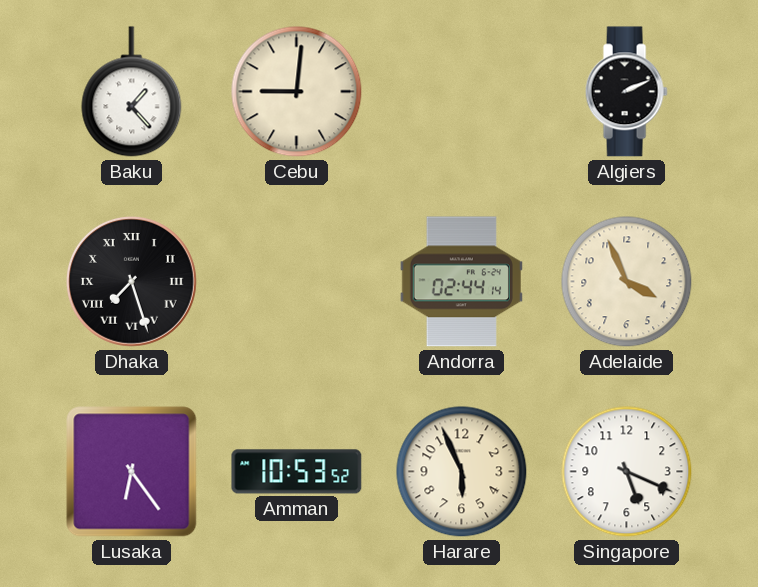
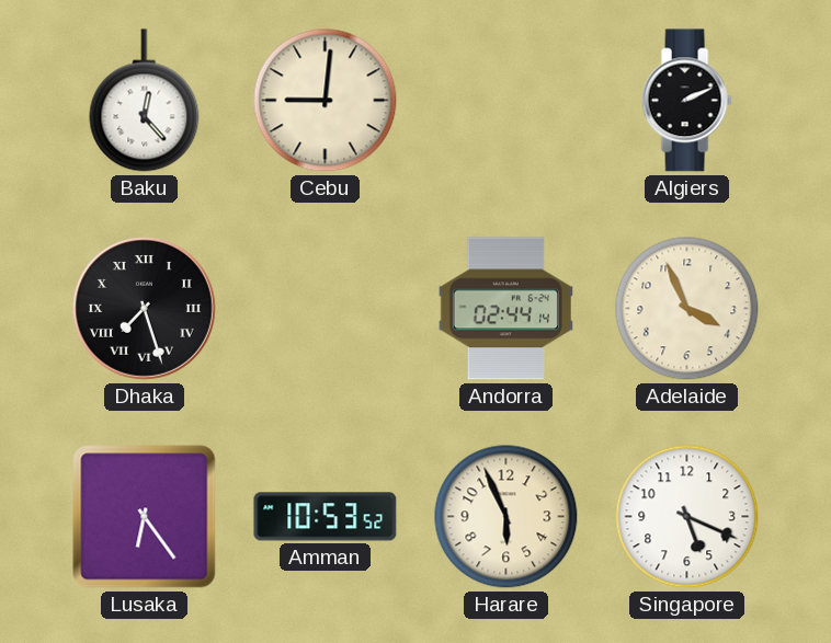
Baku: 1:23 -> 12:23 (145, 101)
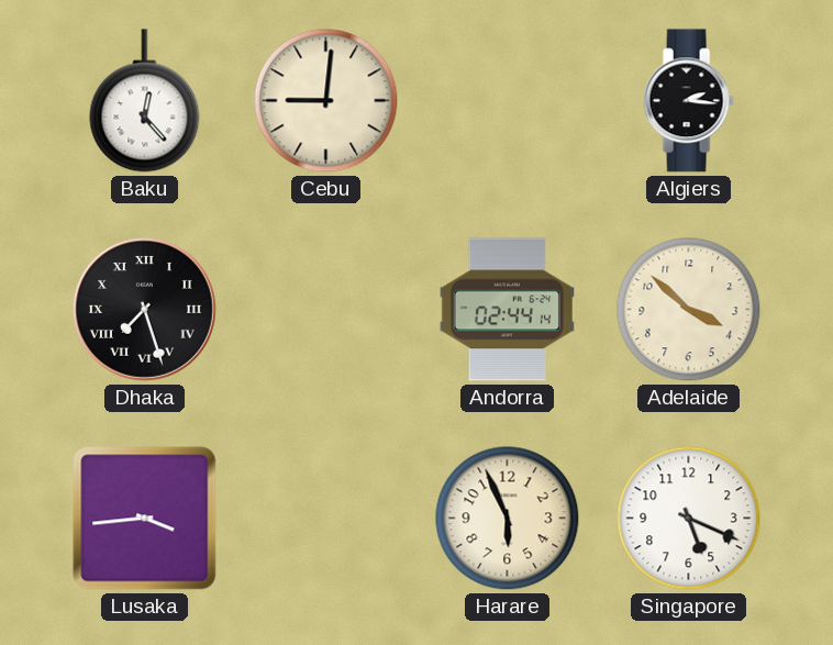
Algiers: 2:11 -> 2:16 (688, 101)
Adelaide: 3:56 -> 3:52 (689, 310)
Lusaka: 6:24 -> 3:44 (145, 519)
Amman: 10:53 -> none (326, 517)
